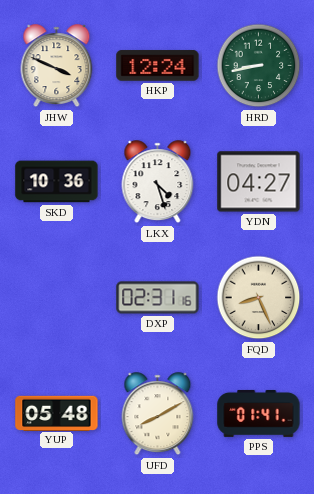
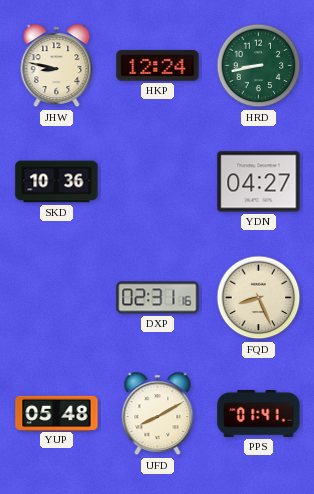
JHW: 3:49 -> 8:47 (57, 66)
LKX: 4:27 -> none (158, 182)
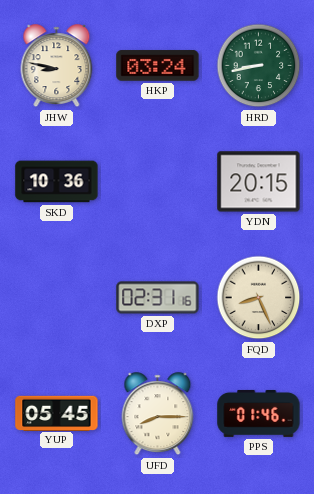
HKP: 12:24 -> 03:24 (158, 66)
YDN: 04:27 -> 20:15 (259, 182)
YUP: 05:48 -> 05:45 (57, 413)
UFD: 8:10 -> 8:15 (158, 414)
PPS: 01:41 -> 01:46 (259, 413)
